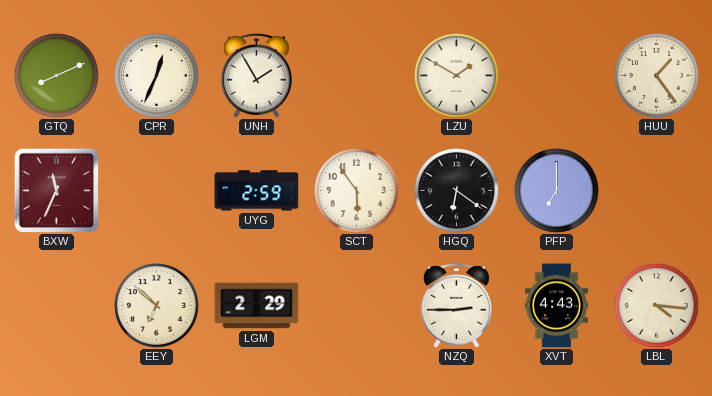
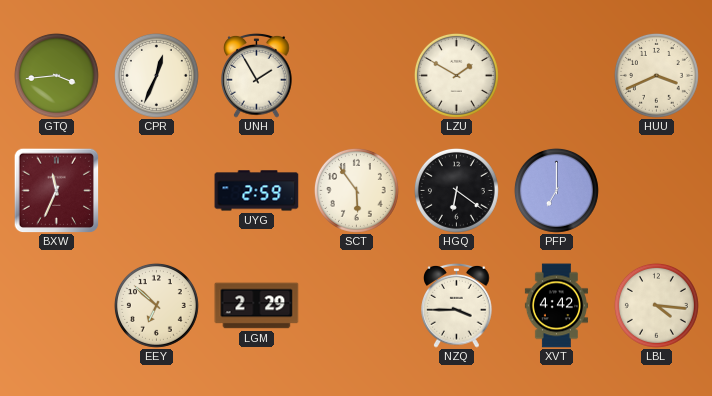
GTQ: 8:11 -> 3:44 (56, 75)
HUU: 1:24 -> 3:41 (656, 75)
NZQ: 2:45 -> 3:45 (457, 305)
XVT: 4:43 -> 4:42 (556, 306)
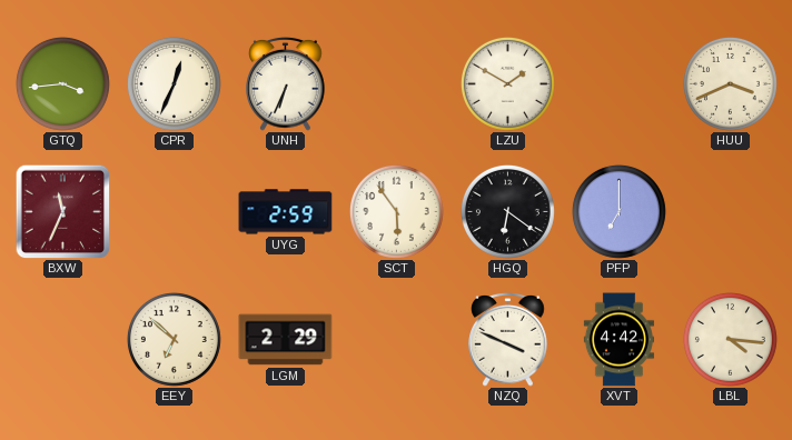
UNH: 1:55 -> 6:34 (286, 83)
NZQ: 3:45 -> 3:49 (508, 339)
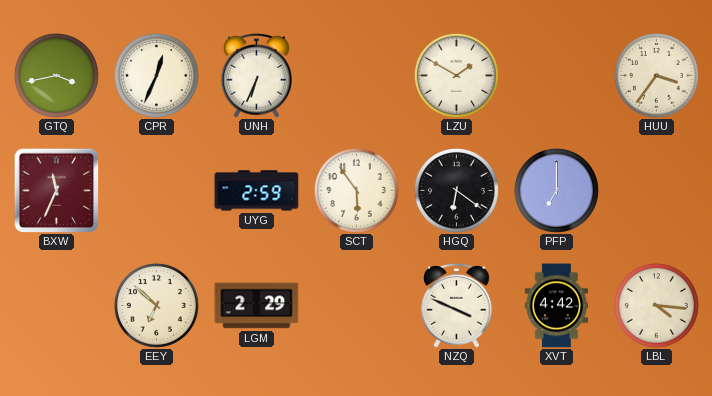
GTQ: 3:44 -> 3:43 (56, 75)
HUU: 3:41 -> 3:36 (656, 75)
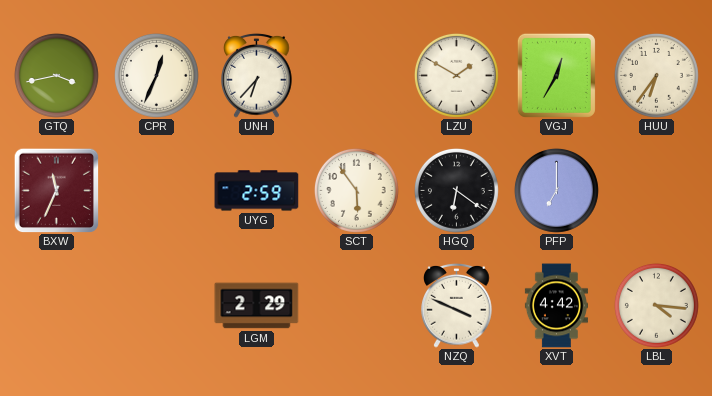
UNH: 6:34 -> 6:37 (257, 75)
VGJ: none -> 12:35 (556, 75)
HUU: 3:36 -> 6:36 (656, 75)
EEY: 6:52 -> none (156, 305)
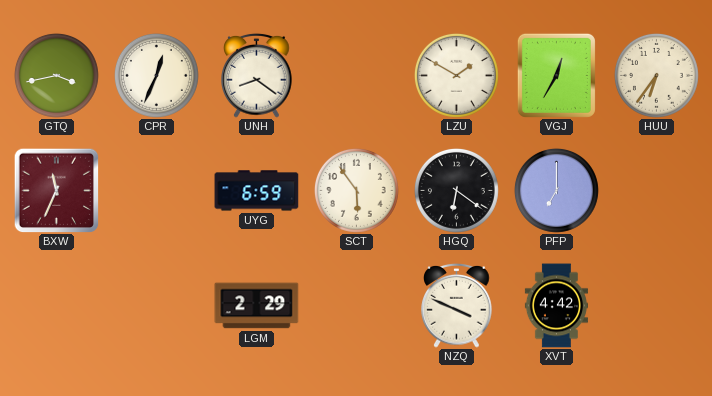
UNH: 6:37 -> 8:21 (257, 75)
UYG: 2:59 -> 6:59 (257, 191)
LBL: 4:16 -> none (656, 305)
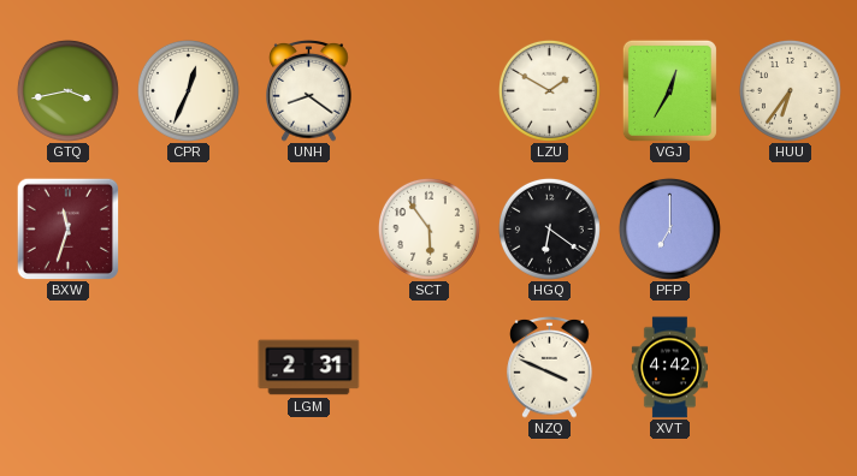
BXW: 11:34 -> 11:33 (67, 228)
UYG: 6:59 -> none (257, 191)
LGM: 2:29 -> 2:31 (309, 368)
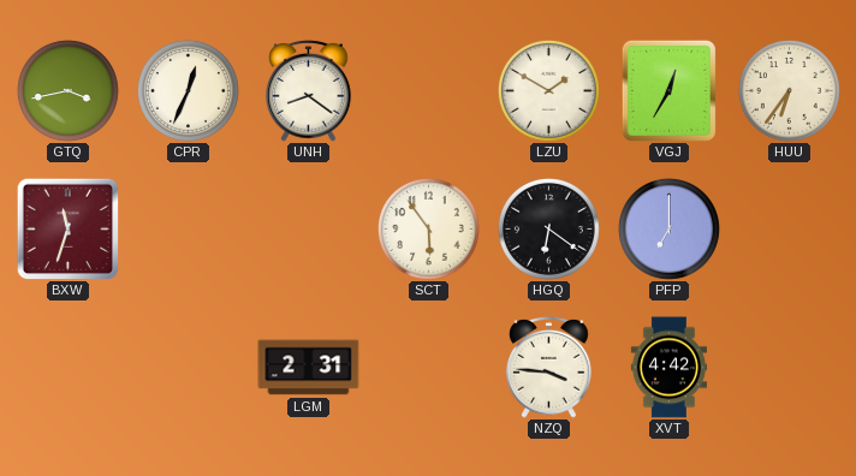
NZQ: 3:49 -> 3:46 (549, 367)
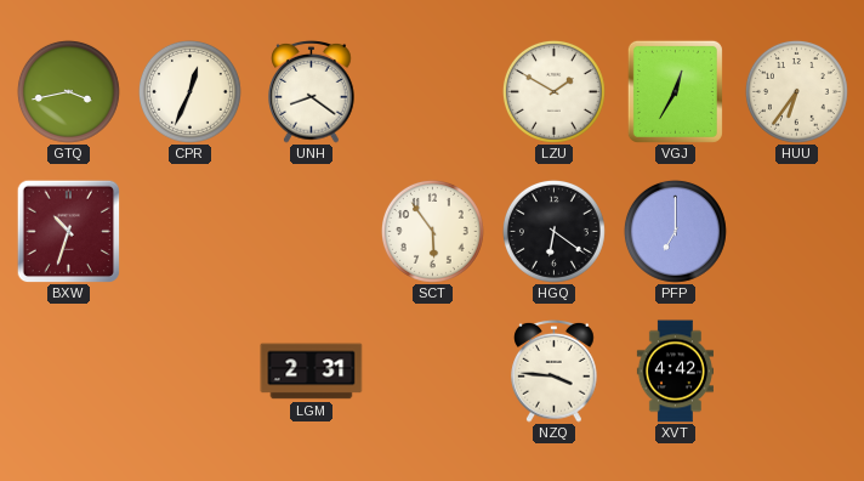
BXW: 11:33 -> 10:33 (68, 231)
